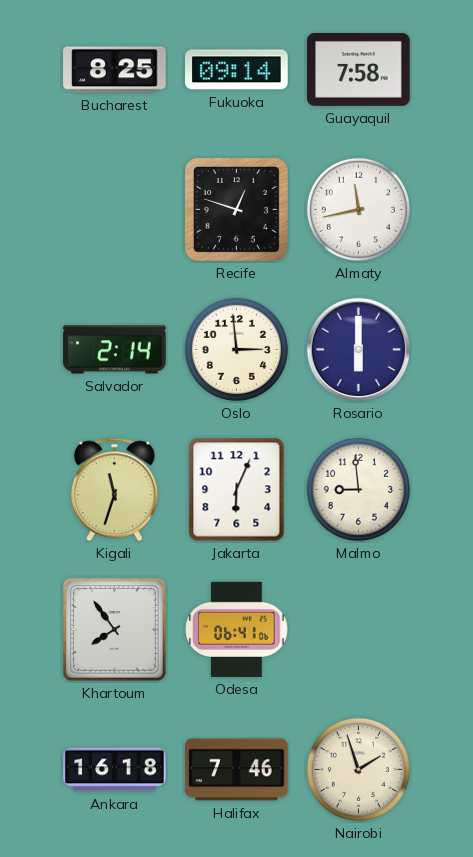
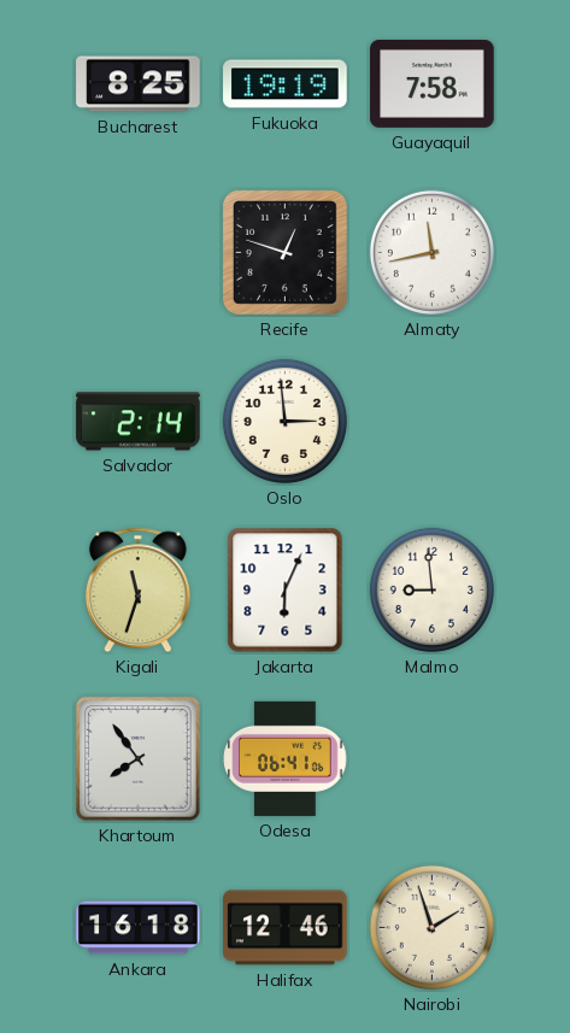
Fukuoka: 09:14 -> 19:19 (286, 84)
Rosario: 6:00 -> none (359, 350)
Halifax: 7:46 -> 12:46 (286, 928)
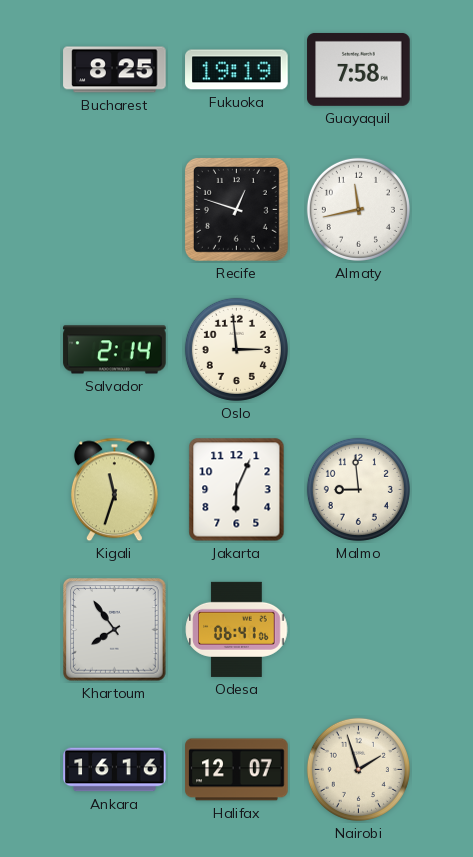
Ankara: 16:18 -> 16:16 (115, 770)
Halifax: 12:46 -> 12:07 (237, 770)
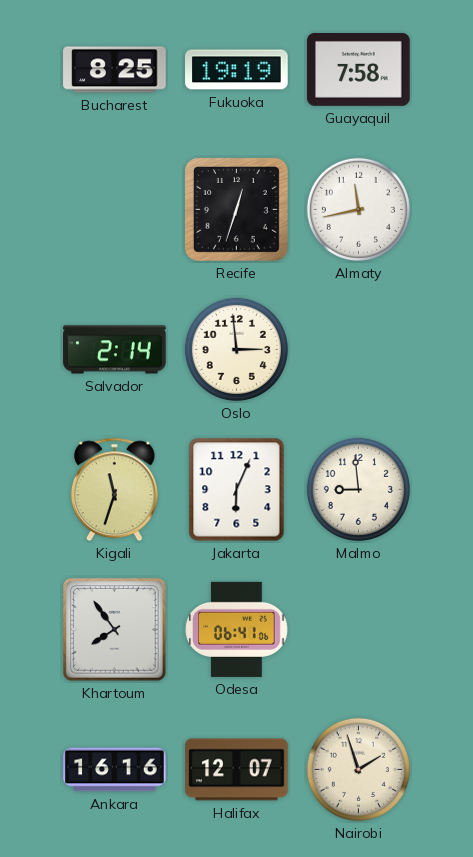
Recife: 12:48 -> 12:33 (236, 209)
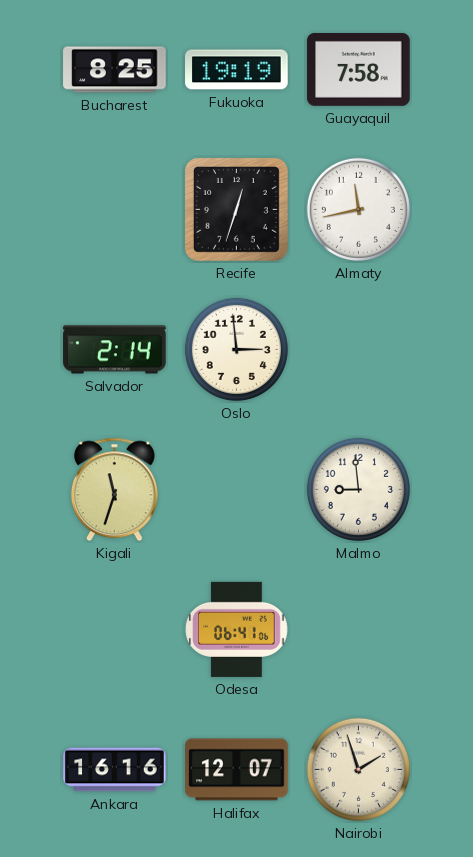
Jakarta: 6:04 -> none (237, 490)
Khartoum: 7:54 -> none (115, 630)
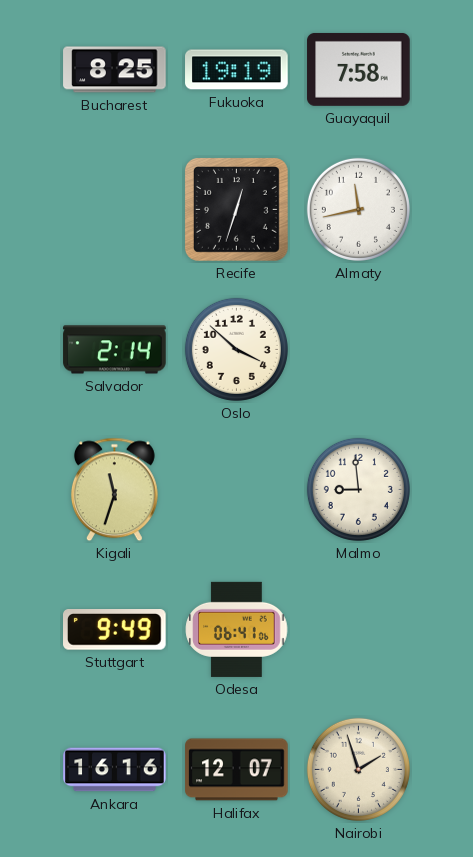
Oslo: 2:59 -> 3:52 (236, 349)
Stuttgart: none -> 9:49 (115, 630)
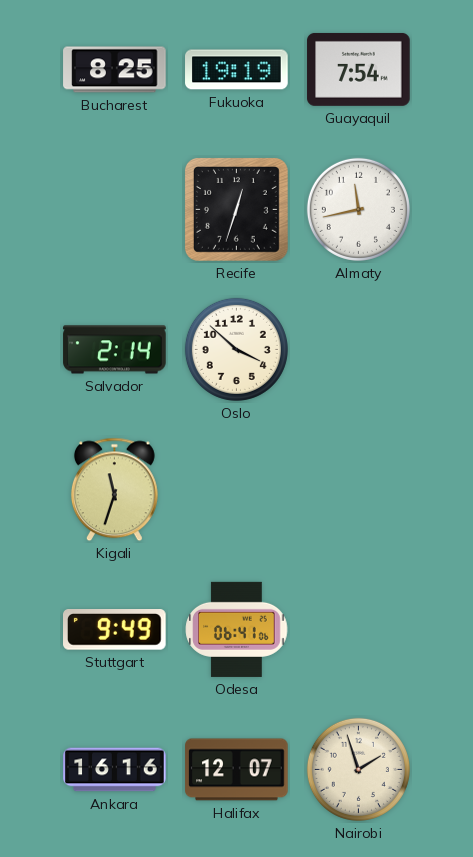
Guayaquil: 7:58 -> 7:54 (359, 69)
Malmo: 8:59 -> none (358, 489)
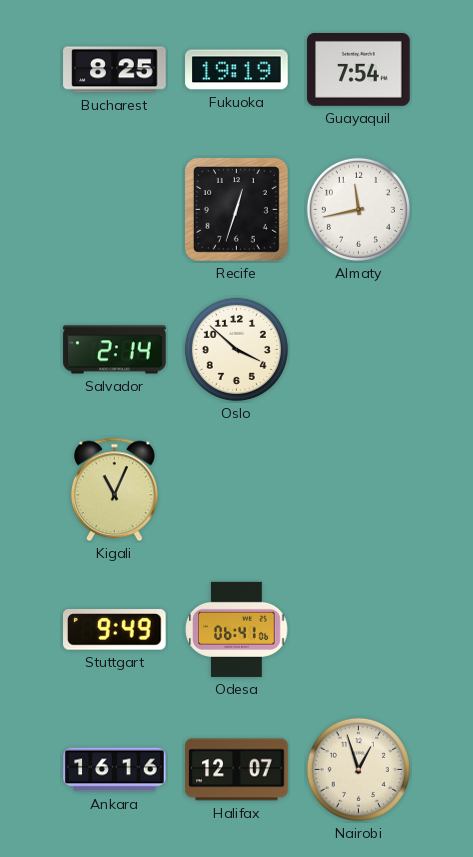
Kigali: 11:33 -> 11:04 (114, 490)
Nairobi: 1:57 -> 12:57 (358, 769)
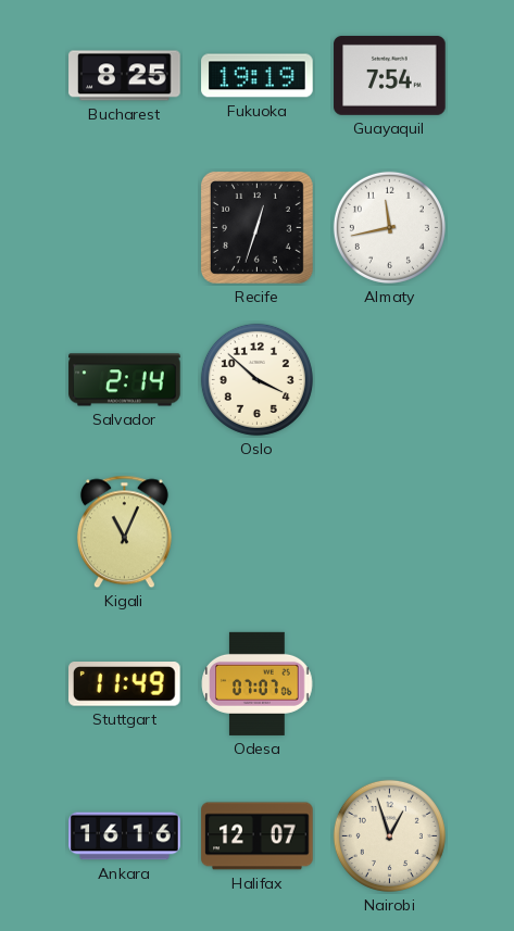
Stuttgart: 9:49 -> 11:49 (125, 684)
Odesa: 06:41 -> 07:07 (258, 683)
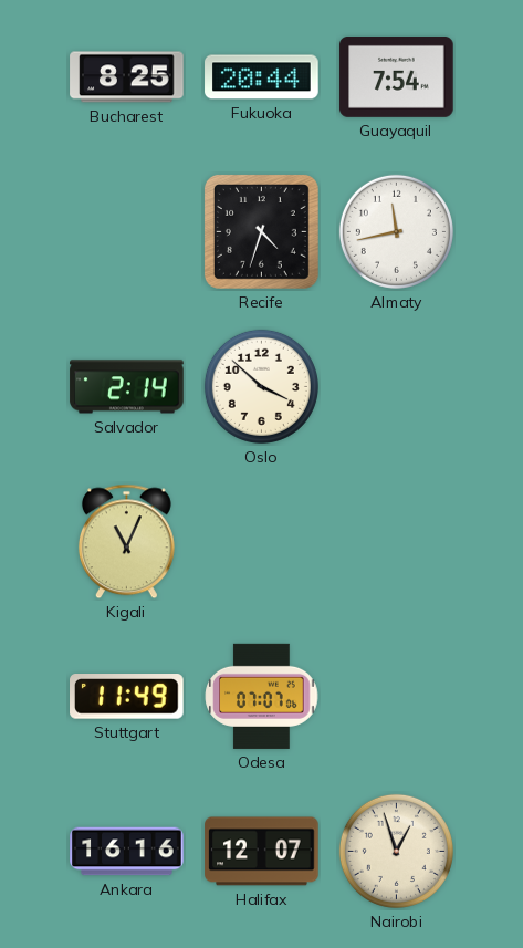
Fukuoka: 19:19 -> 20:44 (262, 77)
Recife: 12:33 -> 4:33 (261, 231)
